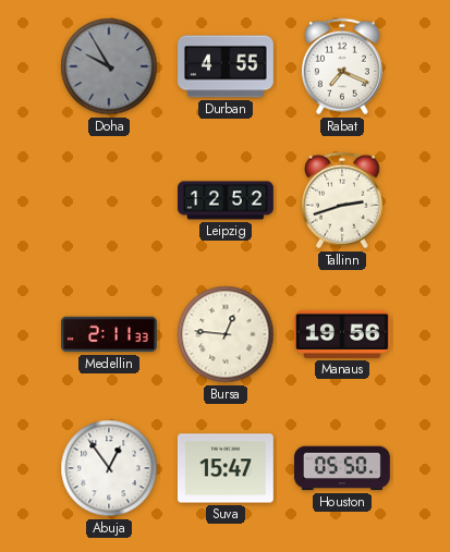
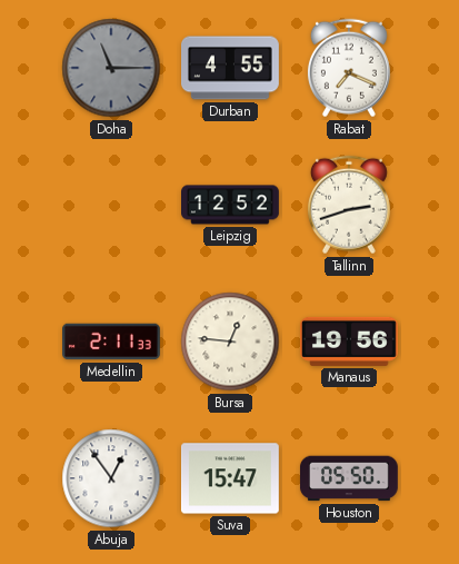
Doha: 9:55 -> 11:15 (111, 68)
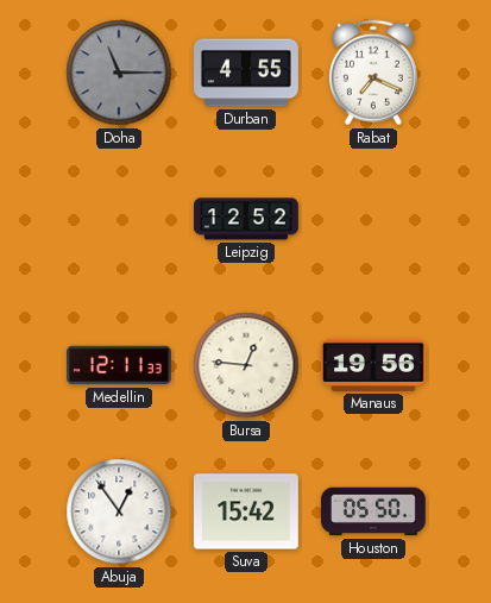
Tallinn: 2:42 -> none (349, 205)
Medellin: 2:11 -> 12:11 (120, 365)
Suva: 15:47 -> 15:42 (246, 511)
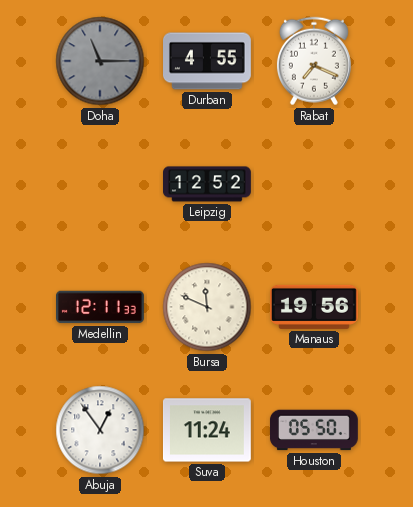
Bursa: 12:46 -> 11:49 (207, 307)
Suva: 15:42 -> 11:24 (207, 430)
